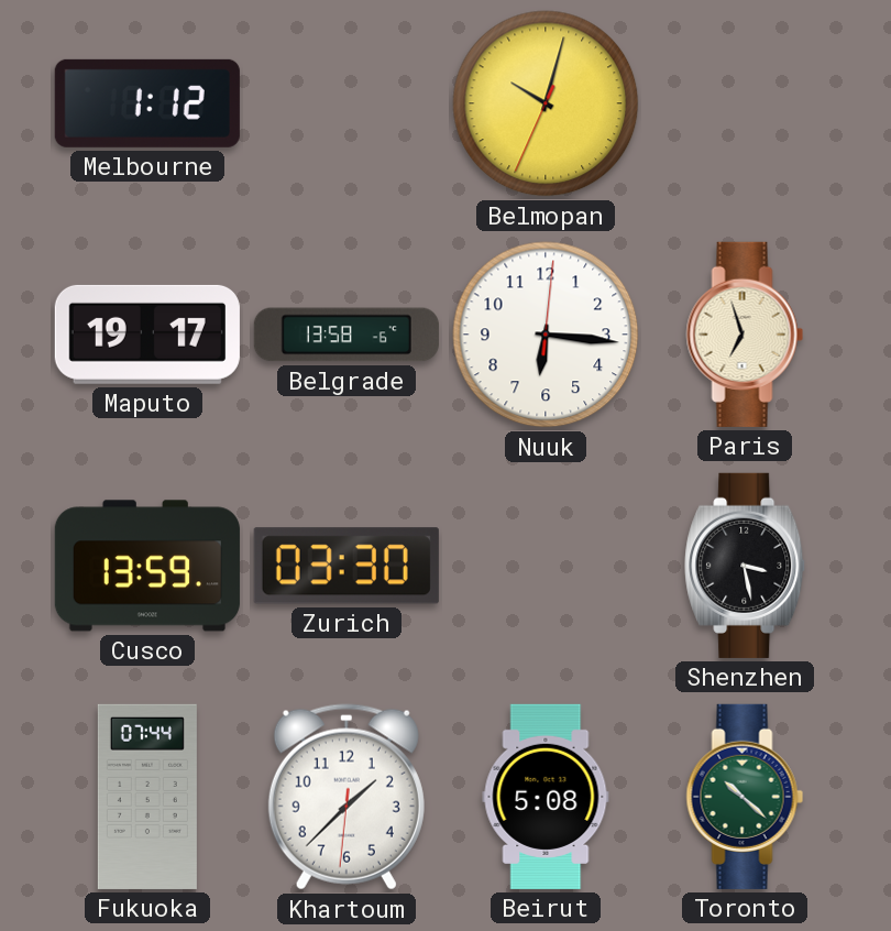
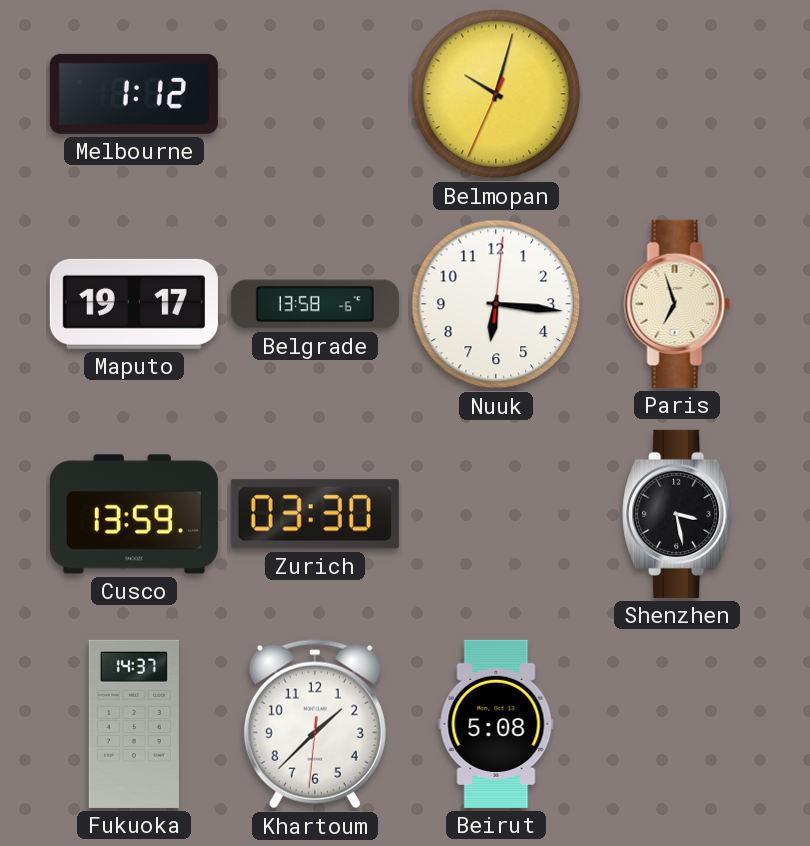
Fukuoka: 07:44 -> 14:37 (134, 724)
Toronto: 10:22 -> none (745, 797)
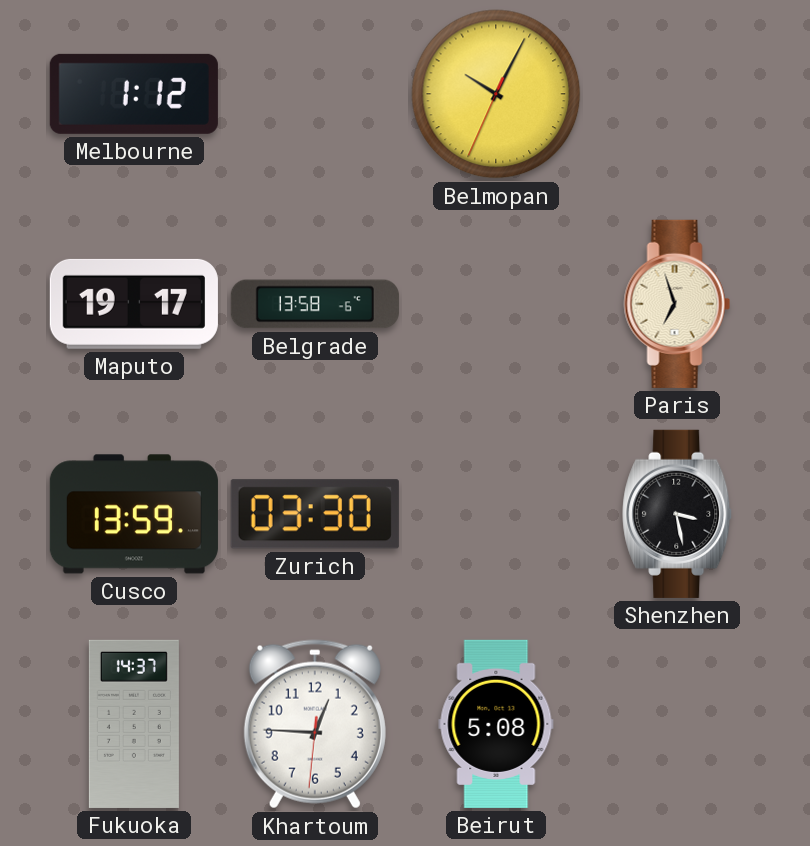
Belmopan: 10:02 -> 10:04 (496, 94)
Nuuk: 6:16 -> none (496, 304)
Khartoum: 1:37 -> 12:45 (315, 724)
